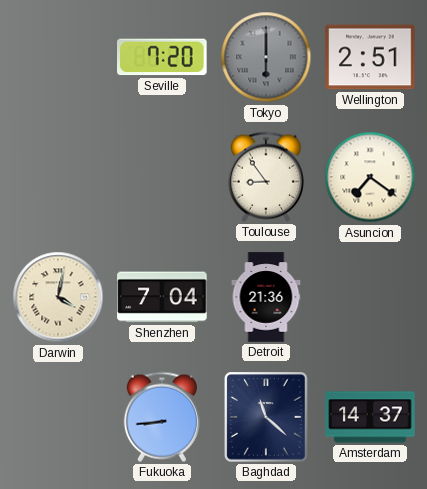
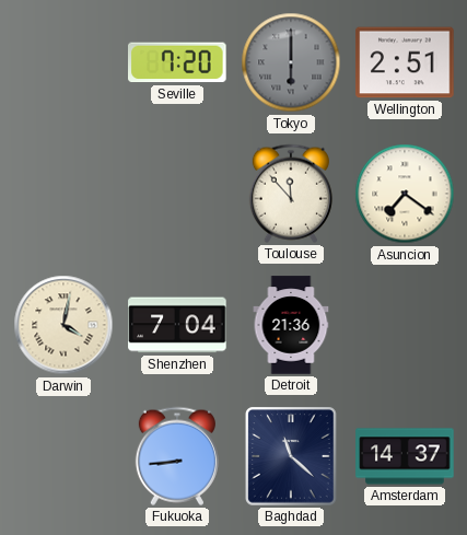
Toulouse: 8:54 -> 11:53 (291, 194)
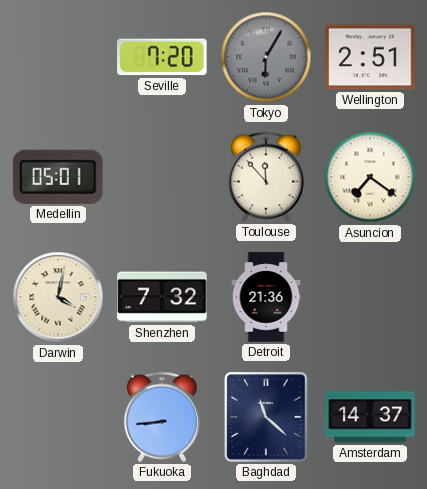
Tokyo: 6:00 -> 6:05 (266, 57)
Medellin: none -> 05:01 (59, 177)
Shenzhen: 7:04 -> 7:32 (162, 297)
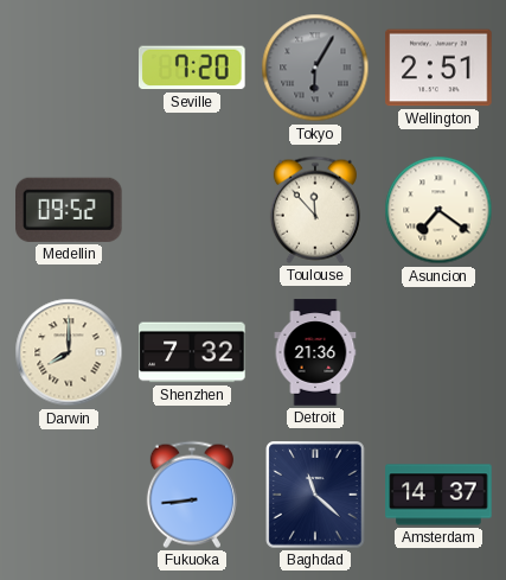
Medellin: 05:01 -> 09:52 (70, 210)
Darwin: 4:02 -> 8:00 (69, 352)
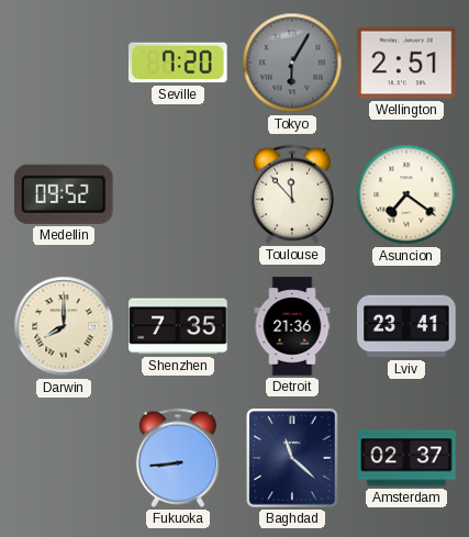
Shenzhen: 7:32 -> 7:35 (178, 326)
Lviv: none -> 23:41 (406, 326)
Amsterdam: 14:37 -> 02:37 (406, 458)
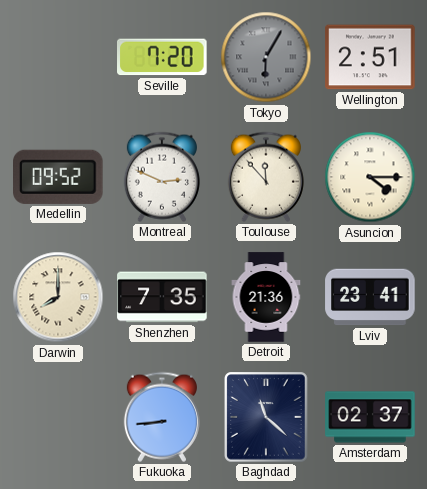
Montreal: none -> 2:49 (162, 177)
Asuncion: 7:21 -> 4:15 (370, 177)
